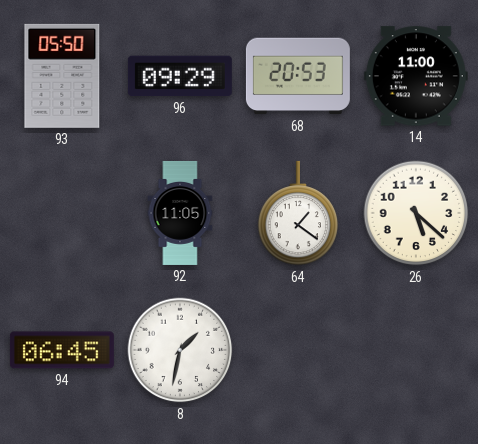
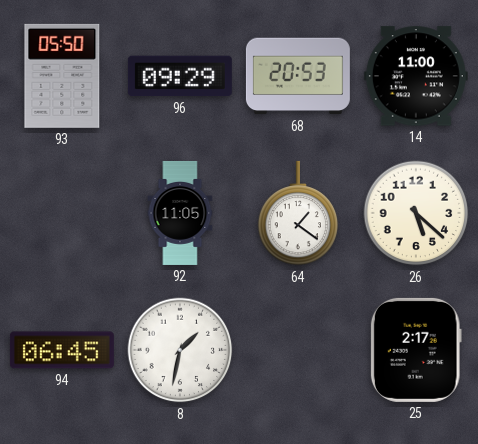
25: none -> 2:17 (416, 350)
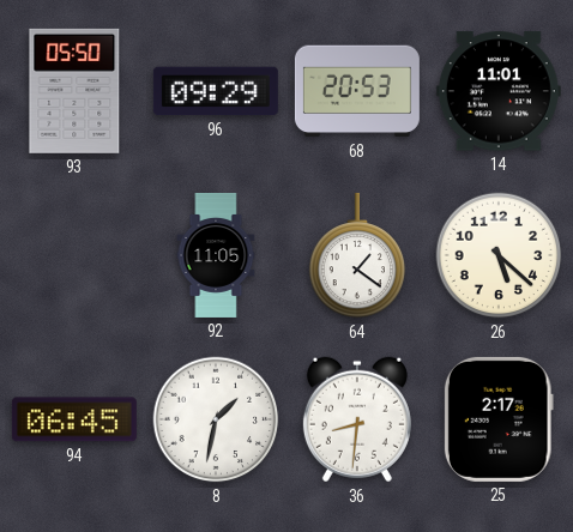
14: 11:00 -> 11:01 (499, 91)
36: none -> 8:31 (357, 419)
